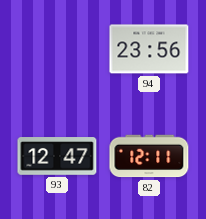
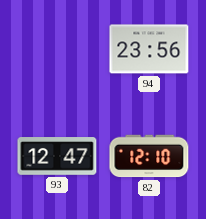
82: 12:11 -> 12:10 (149, 156)
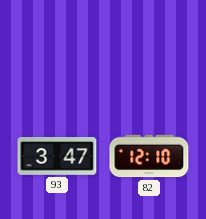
94: 23:56 -> none (149, 49)
93: 12:47 -> 3:47 (57, 156)
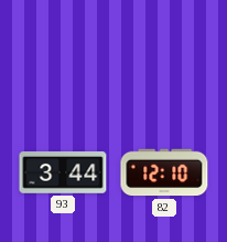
93: 3:47 -> 3:44 (63, 172)
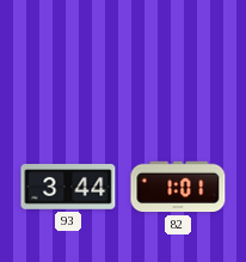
82: 12:10 -> 1:01 (178, 187)
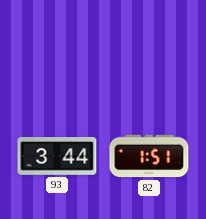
82: 1:01 -> 1:51 (149, 156)
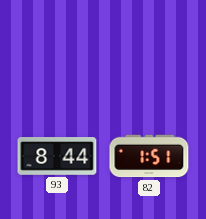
93: 3:44 -> 8:44 (57, 156)
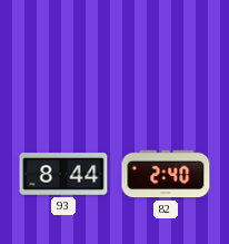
82: 1:51 -> 2:40 (166, 174)
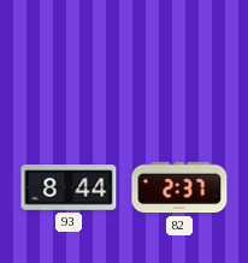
82: 2:40 -> 2:37 (179, 187)
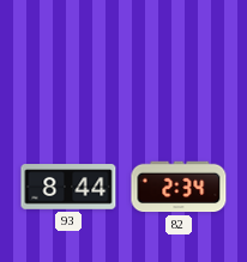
82: 2:37 -> 2:34 (179, 187)
